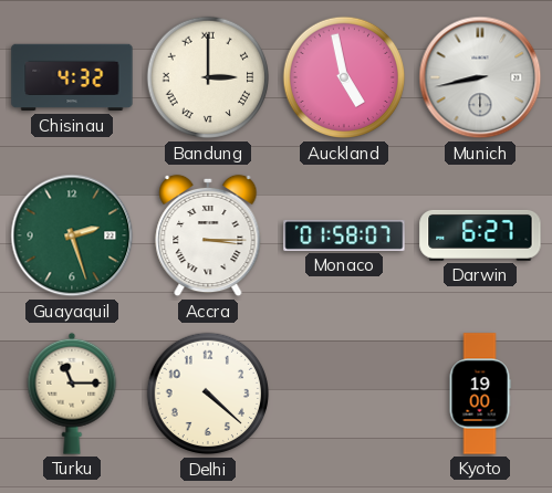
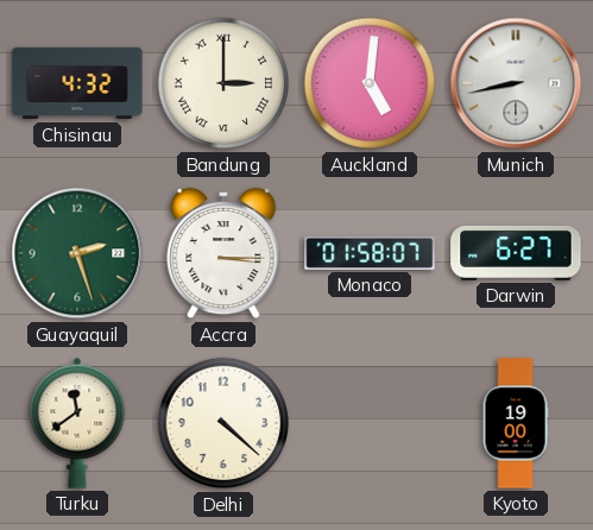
Auckland: 4:58 -> 5:01 (370, 83)
Turku: 11:15 -> 11:39 (77, 423)
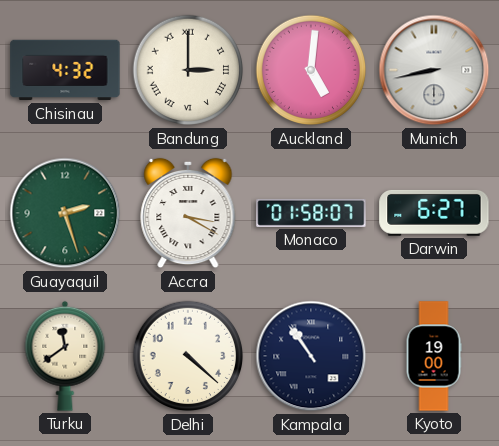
Accra: 3:15 -> 3:20 (188, 213)
Kampala: none -> 10:54 (311, 356)
